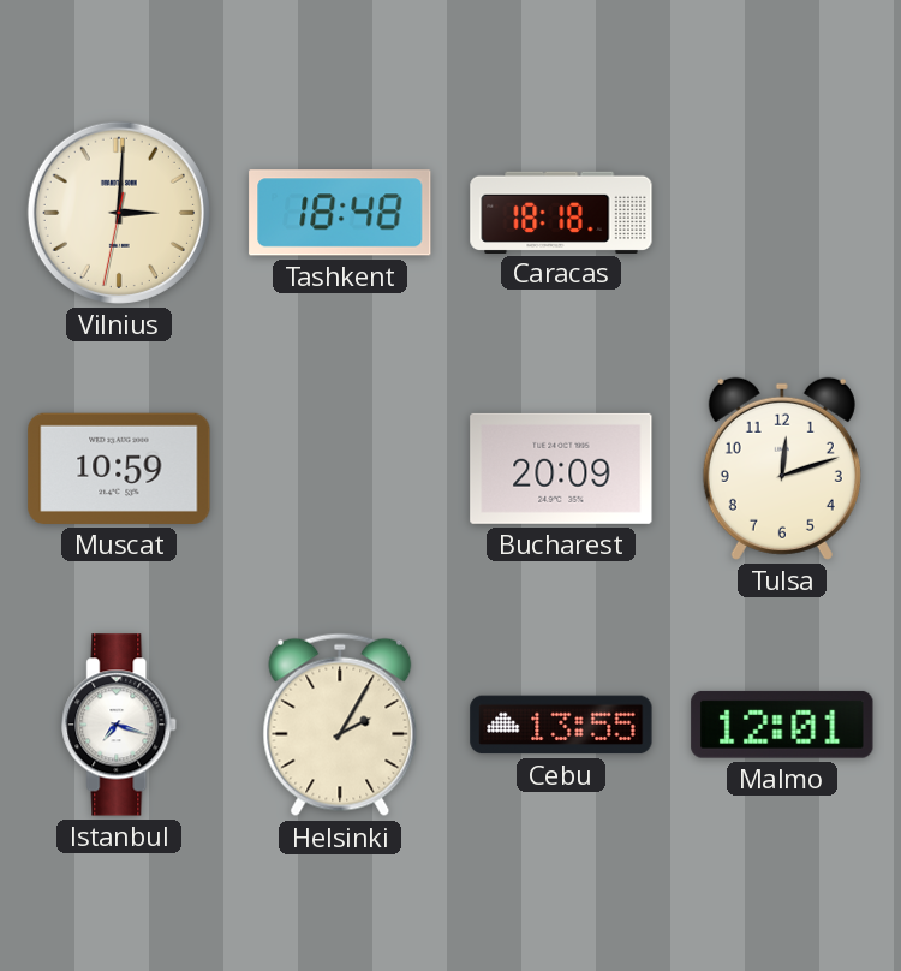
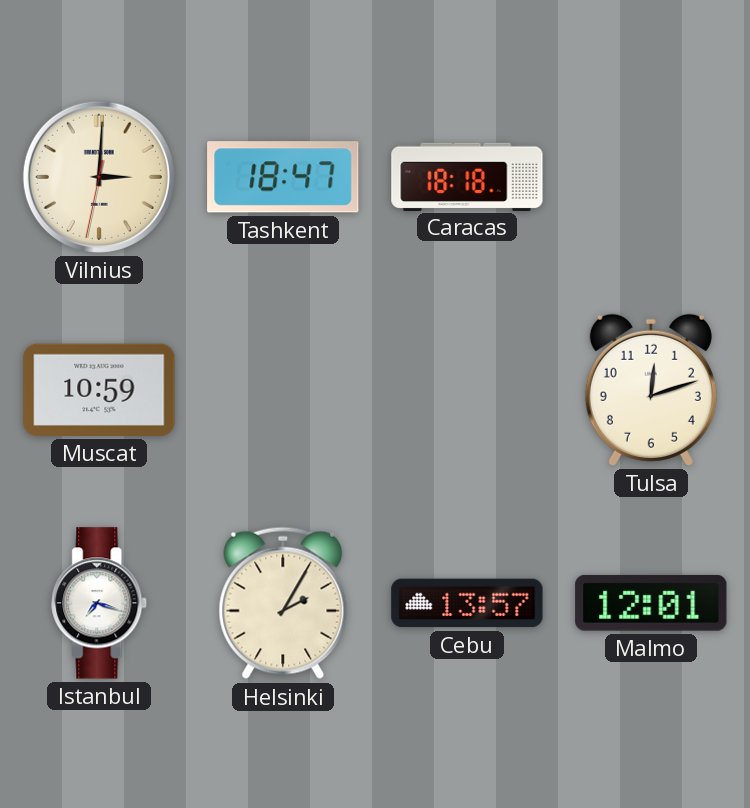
Tashkent: 18:48 -> 18:47 (283, 177)
Bucharest: 20:09 -> none (561, 469)
Cebu: 13:55 -> 13:57 (467, 603)
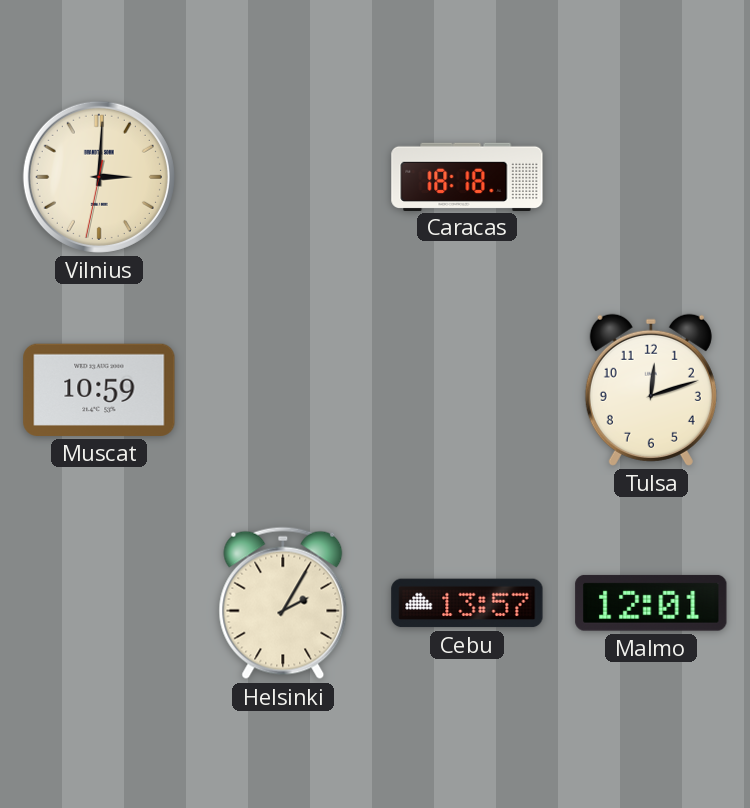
Tashkent: 18:47 -> none (283, 177)
Istanbul: 7:18 -> none (100, 603)
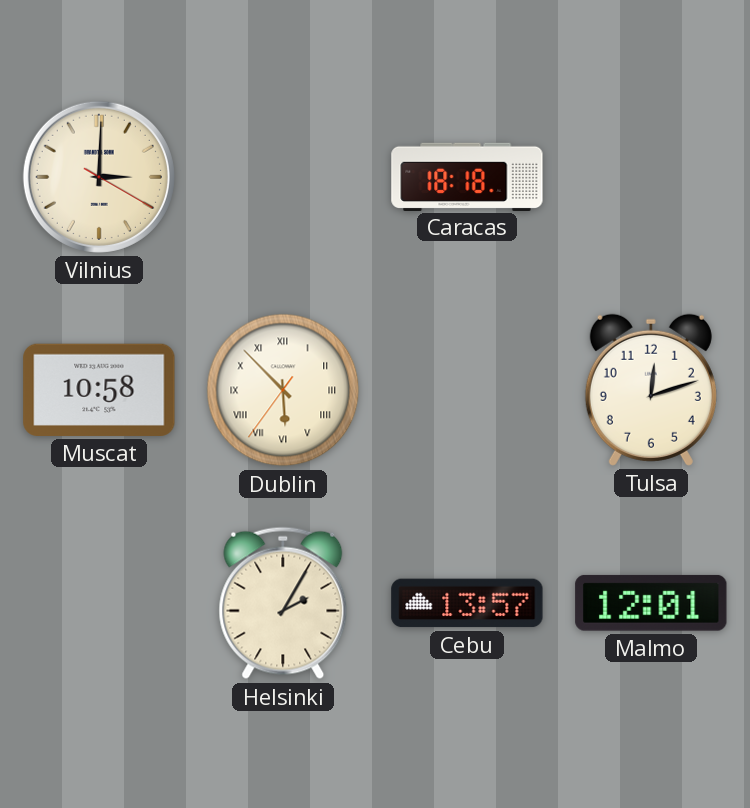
Vilnius: 3:00:32 -> 3:00:20 (99, 177)
Muscat: 10:59 -> 10:58 (99, 390)
Dublin: none -> 5:52 (283, 390)
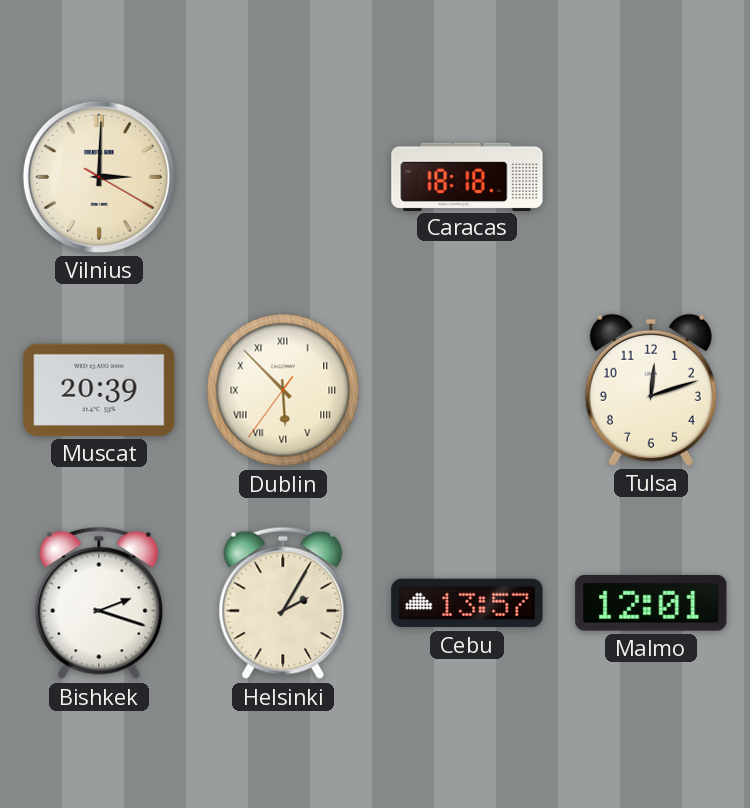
Muscat: 10:58 -> 20:39 (99, 390)
Bishkek: none -> 2:18 (99, 603)
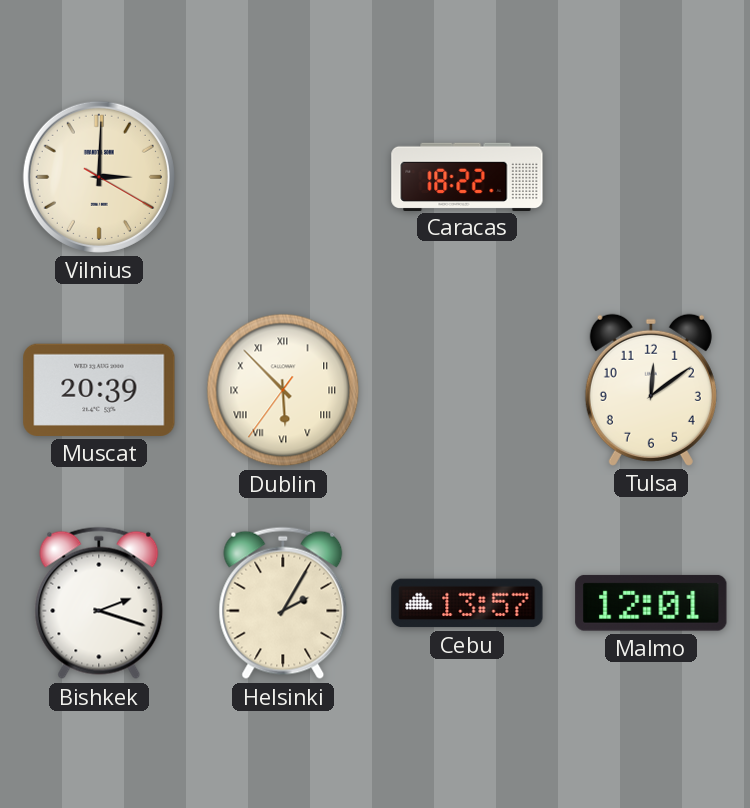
Caracas: 18:18 -> 18:22 (467, 176)
Tulsa: 12:12 -> 12:09 (651, 390)
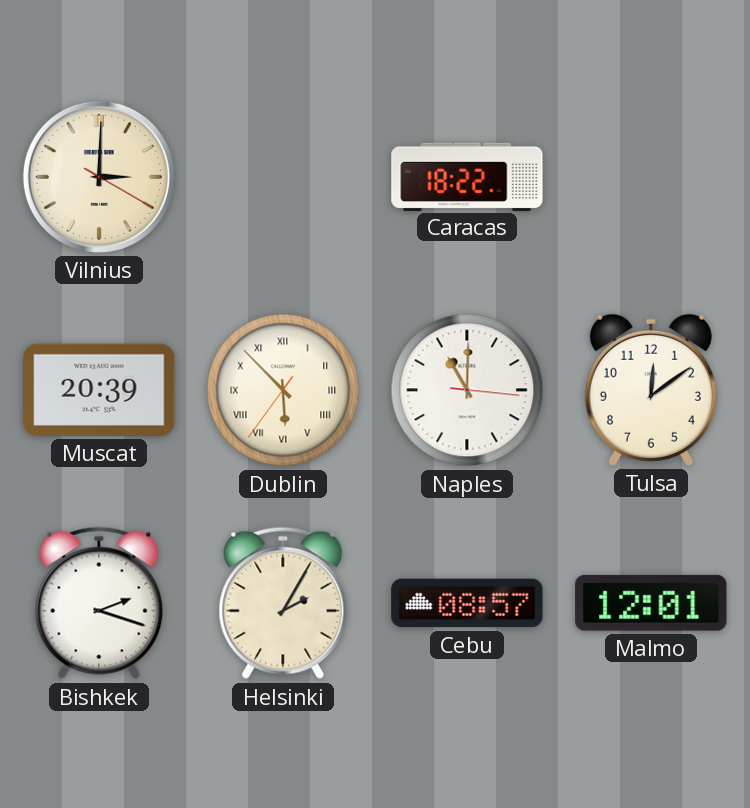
Naples: none -> 11:00 (467, 390)
Cebu: 13:57 -> 08:57 (467, 603)
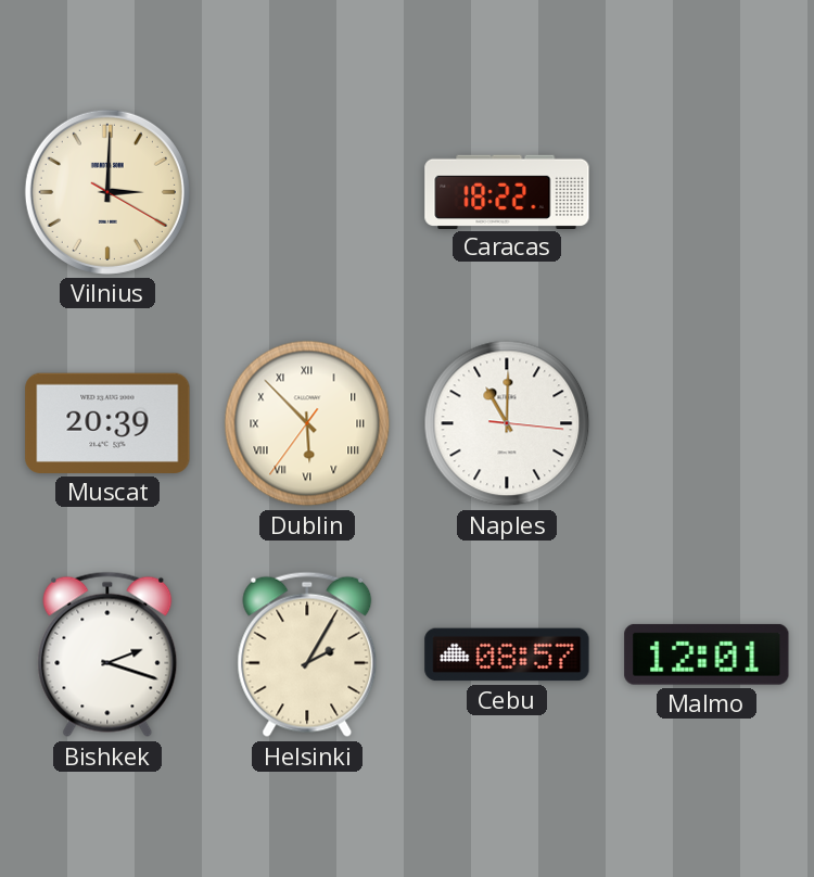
Tulsa: 12:09 -> none (651, 390)
